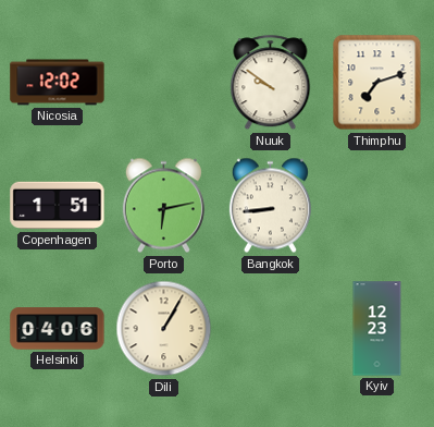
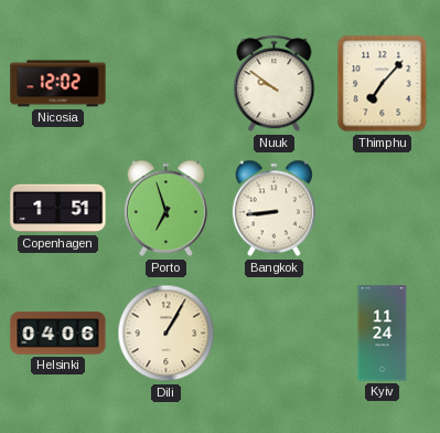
Thimphu: 7:12 -> 7:07 (383, 84)
Porto: 6:13 -> 6:57 (165, 209)
Kyiv: 12:23 -> 11:24 (383, 334)
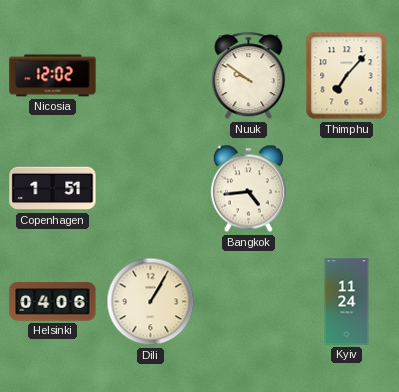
Porto: 6:57 -> none (165, 209)
Bangkok: 8:44 -> 4:44 (248, 189)
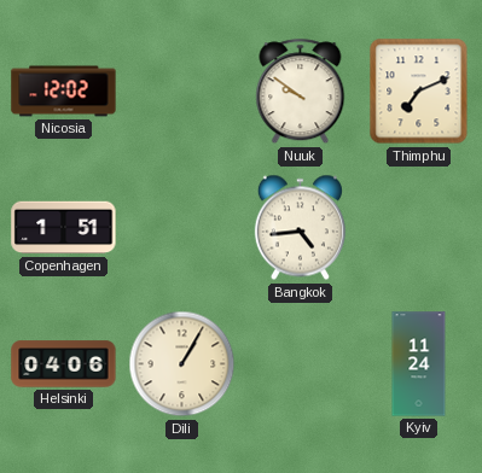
Thimphu: 7:07 -> 7:11 (419, 92)
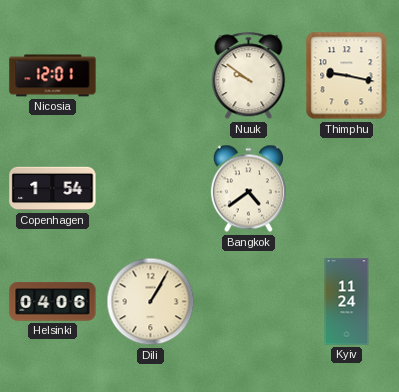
Nicosia: 12:02 -> 12:01 (53, 76)
Thimphu: 7:11 -> 9:17 (347, 76)
Copenhagen: 1:51 -> 1:54 (53, 189)
Bangkok: 4:44 -> 4:39 (248, 189)
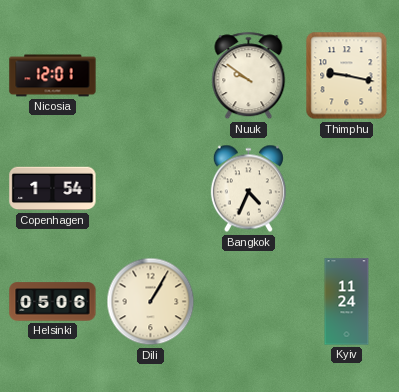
Bangkok: 4:39 -> 4:34 (248, 189)
Helsinki: 04:06 -> 05:06 (53, 302)
